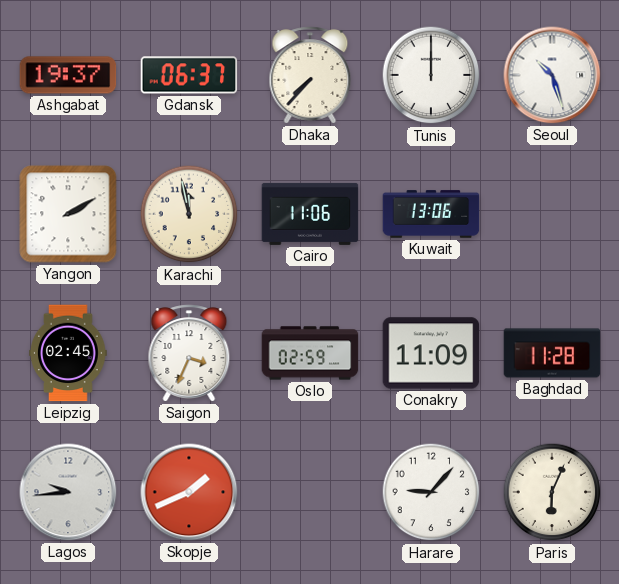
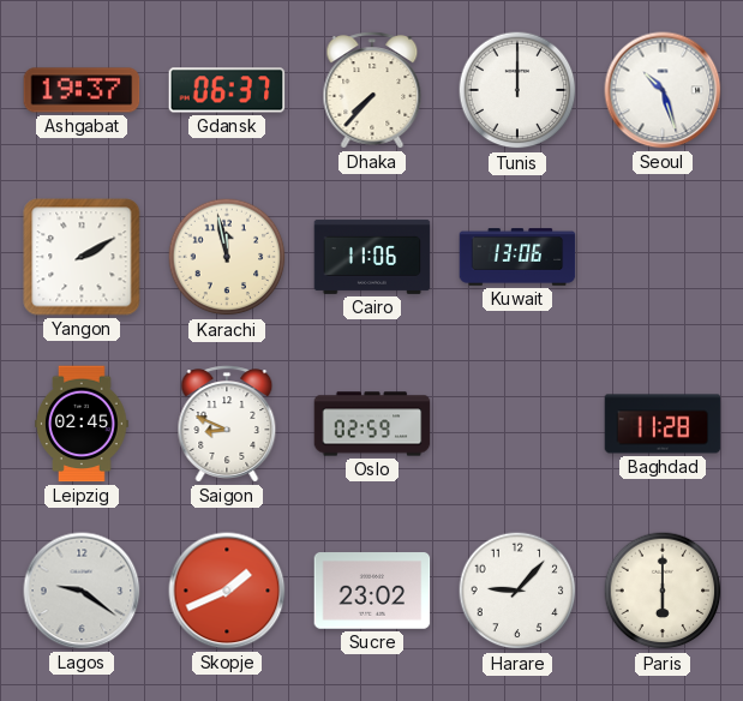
Saigon: 3:34 -> 8:49 (227, 424)
Conakry: 11:09 -> none (431, 353)
Lagos: 9:44 -> 9:21 (82, 591)
Sucre: none -> 23:02 (372, 591)
Paris: 6:04 -> 6:00 (663, 591)
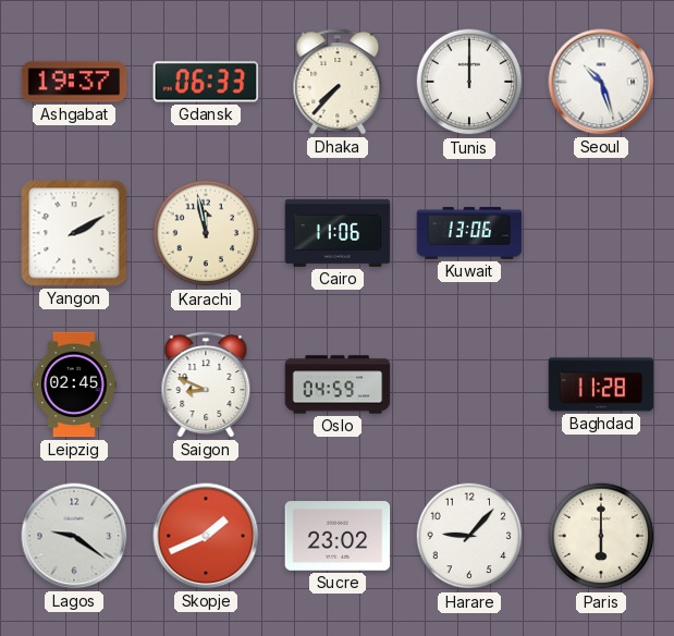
Gdansk: 06:37 -> 06:33 (206, 82)
Oslo: 02:59 -> 04:59 (338, 384)
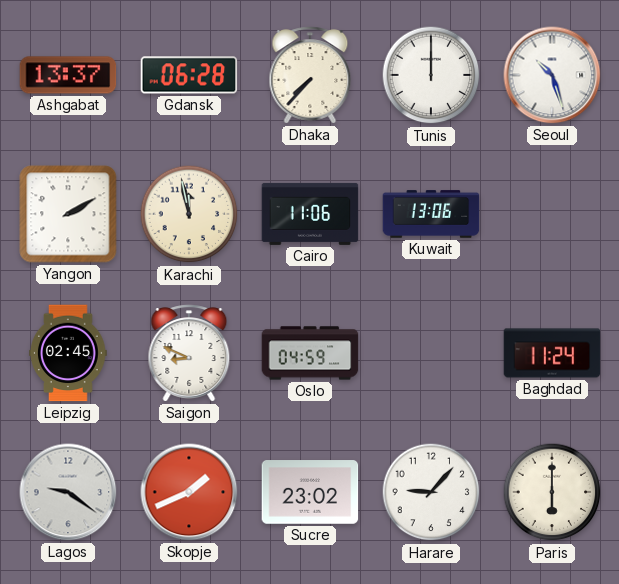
Ashgabat: 19:37 -> 13:37 (68, 75)
Gdansk: 06:33 -> 06:28 (189, 75)
Baghdad: 11:28 -> 11:24 (552, 353)
